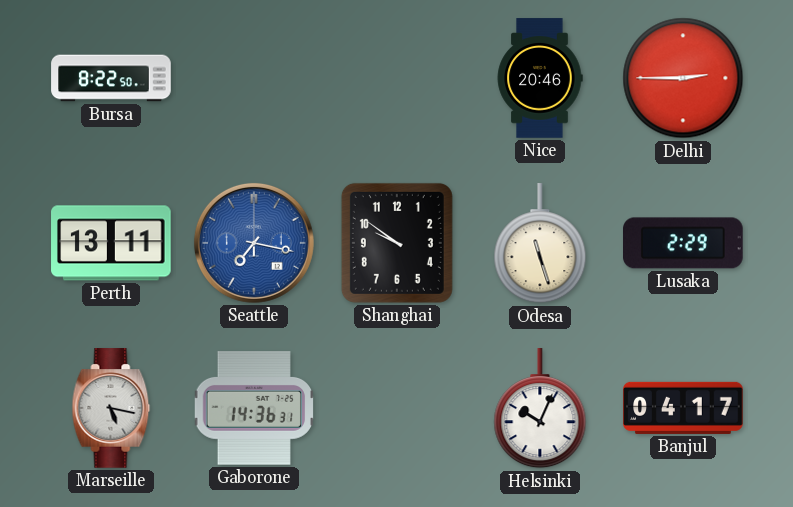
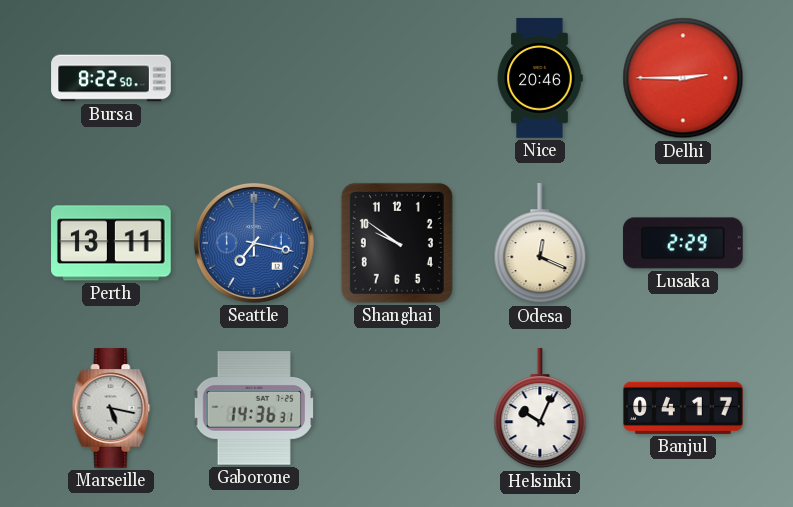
Odesa: 11:27 -> 12:19 (540, 244)
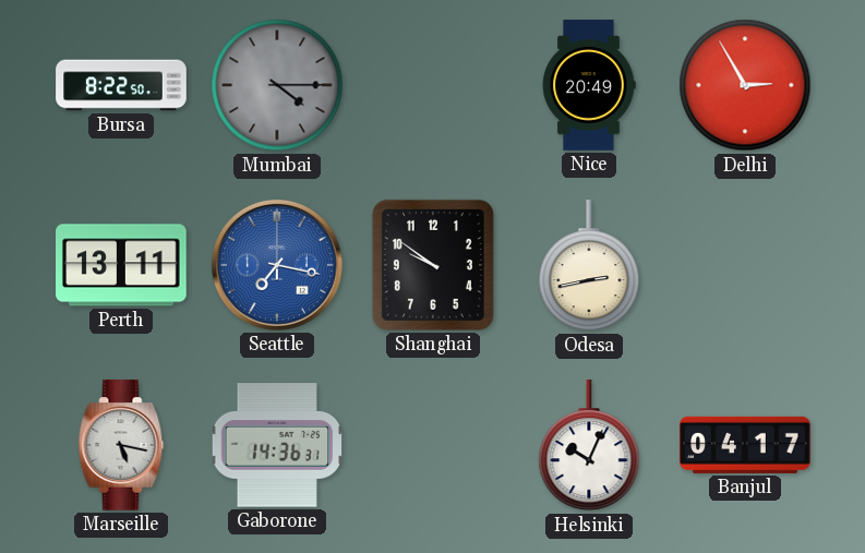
Mumbai: none -> 4:15 (277, 85)
Nice: 20:46 -> 20:49 (589, 85)
Delhi: 2:45 -> 2:55 (745, 85)
Odesa: 12:19 -> 2:43 (589, 266)
Lusaka: 2:29 -> none (684, 243)
